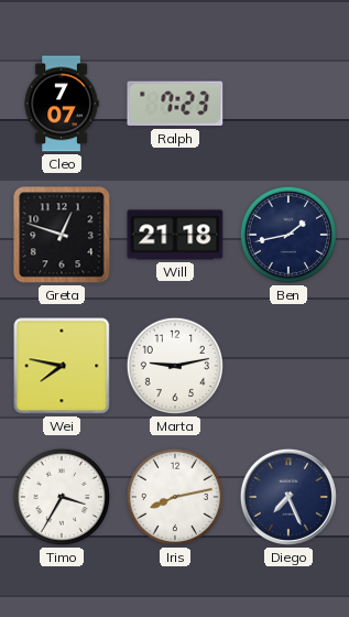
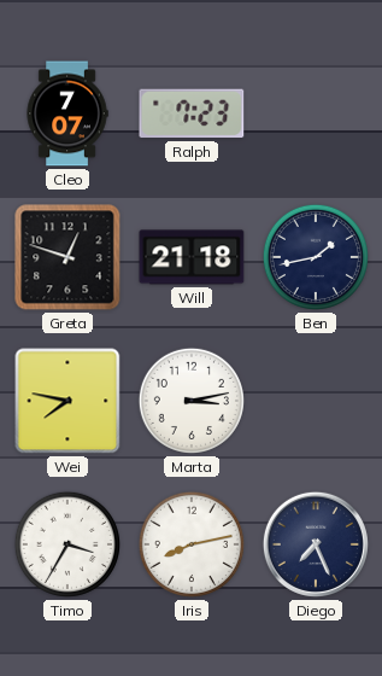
Marta: 9:13 -> 3:13 (192, 401)
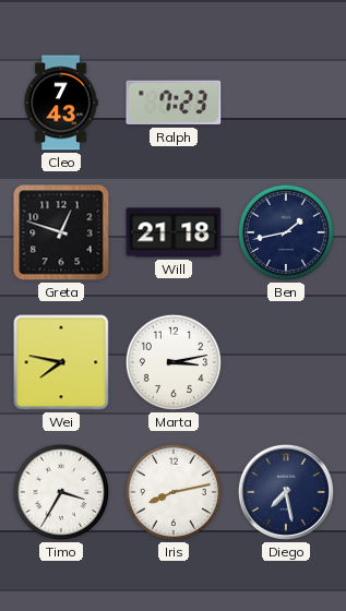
Cleo: 7:07 -> 7:43 (61, 103)
Diego: 7:26 -> 7:28 (286, 492)
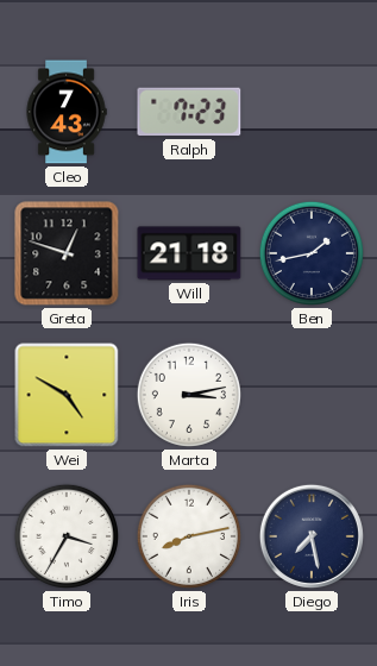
Wei: 7:47 -> 4:50 (67, 395)
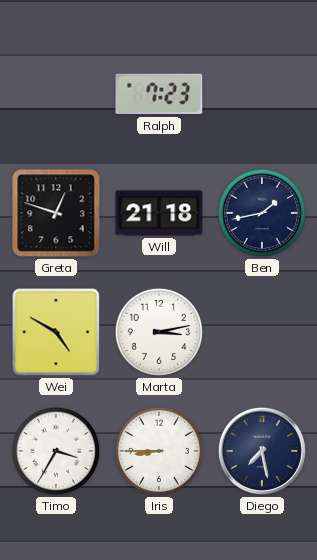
Cleo: 7:43 -> none (67, 112)
Iris: 8:13 -> 8:45 (159, 451)
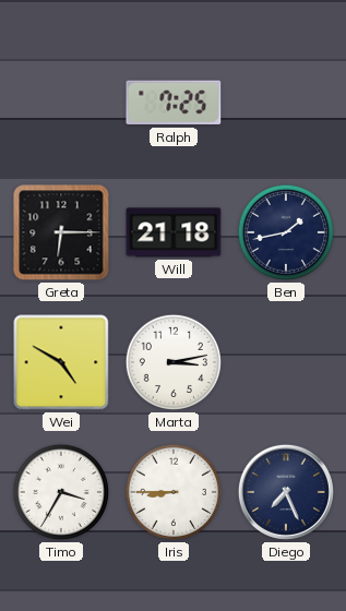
Ralph: 7:23 -> 7:25 (174, 103)
Greta: 12:48 -> 6:15 (61, 232)
Diego: 7:28 -> 7:26 (286, 492)
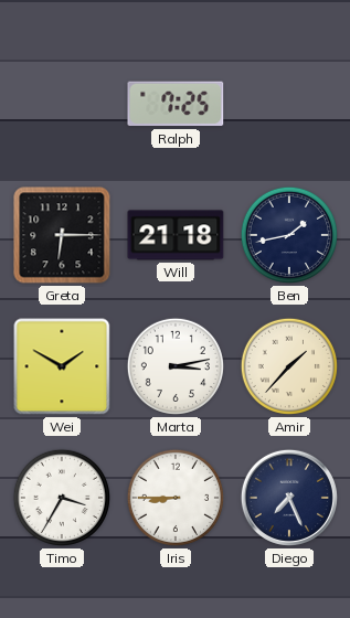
Wei: 4:50 -> 1:50 (62, 366)
Amir: none -> 1:37 (289, 366)
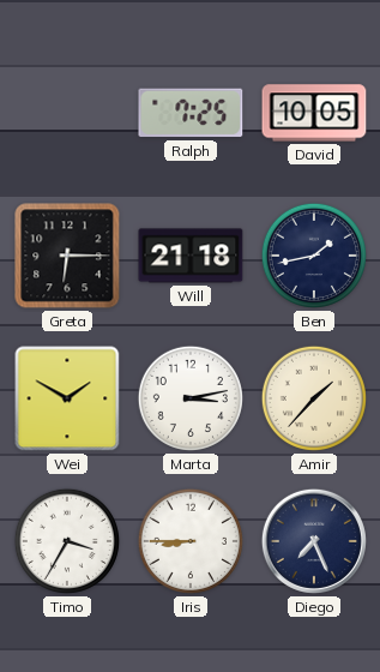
David: none -> 10:05 (314, 113)
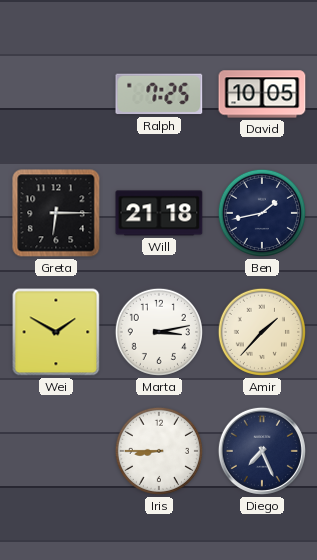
Timo: 3:35 -> none (67, 541)
